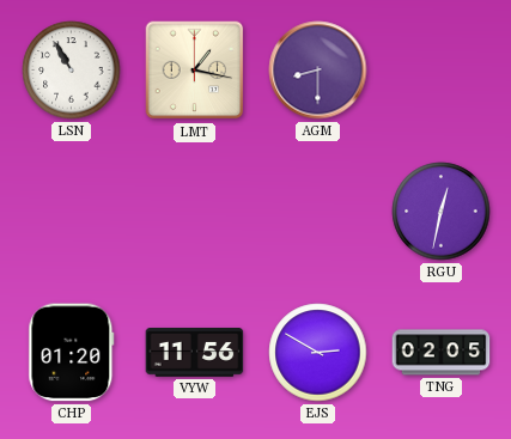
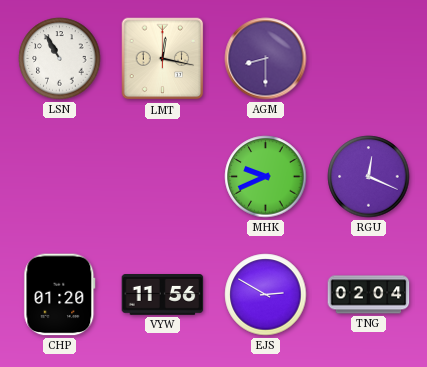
LMT: 1:17 -> 12:17 (163, 59)
MHK: none -> 9:41 (266, 177)
RGU: 12:32 -> 12:19 (369, 177)
TNG: 02:05 -> 02:04 (369, 295)
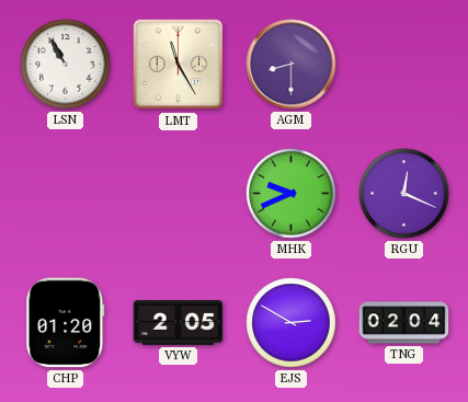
LMT: 12:17 -> 11:25 (179, 65)
VYW: 11:56 -> 2:05 (179, 323)
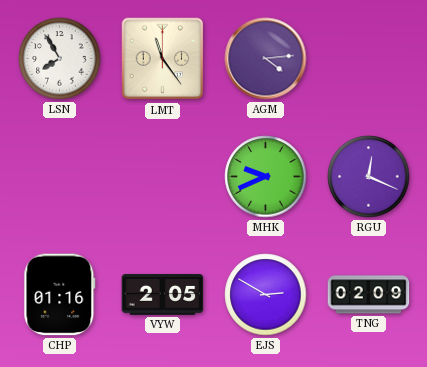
LSN: 10:55 -> 7:55 (60, 59)
LMT: 11:25 -> 11:24 (163, 59)
AGM: 8:30 -> 4:14 (266, 59)
CHP: 01:20 -> 01:16 (60, 295)
TNG: 02:04 -> 02:09 (369, 295)
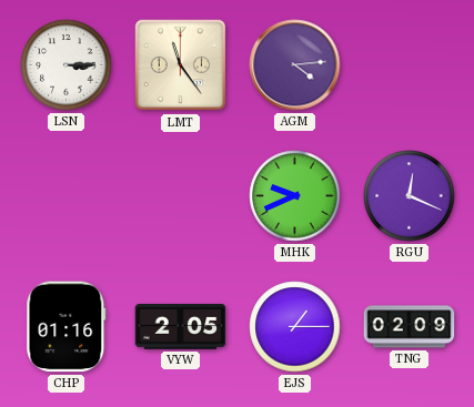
LSN: 7:55 -> 3:15 (67, 65)
EJS: 2:50 -> 1:15 (295, 327)
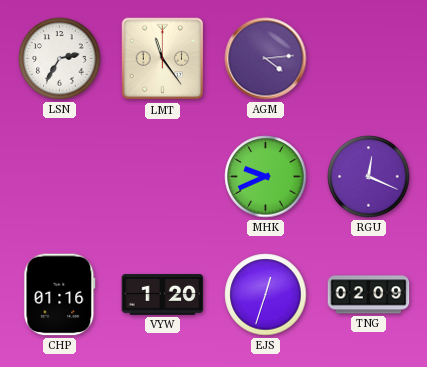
LSN: 3:15 -> 2:35 (60, 59)
VYW: 2:05 -> 1:20 (163, 295)
EJS: 1:15 -> 12:33 (266, 295)
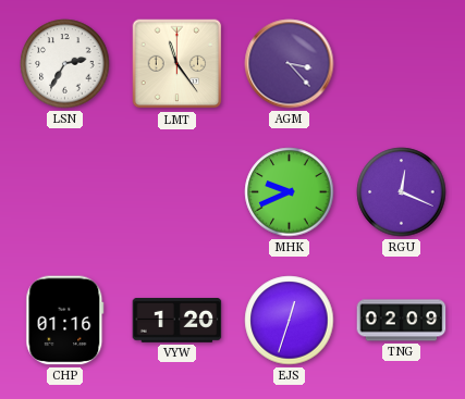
AGM: 4:14 -> 3:23 (290, 64)
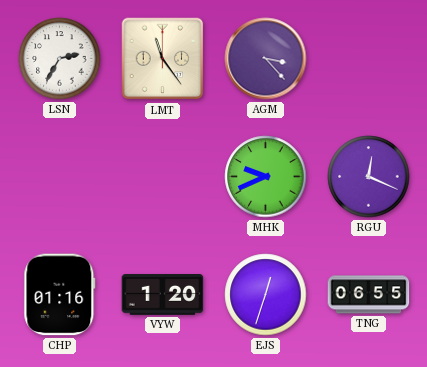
TNG: 02:09 -> 06:55 (369, 295)
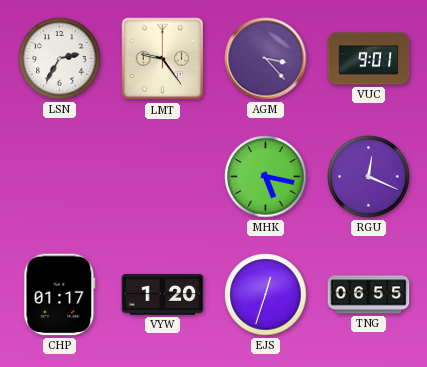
LMT: 11:24 -> 9:24 (163, 59)
VUC: none -> 9:01 (369, 59)
MHK: 9:41 -> 5:17 (266, 177)
CHP: 01:16 -> 01:17 (60, 295)
